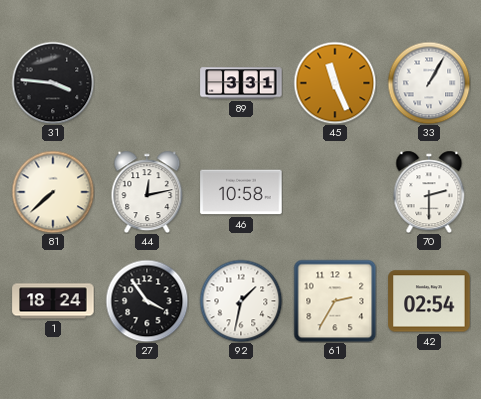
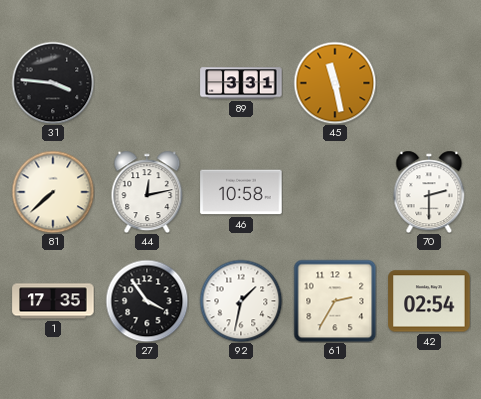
45: 11:26 -> 11:28 (335, 83)
33: 1:05 -> none (429, 83)
1: 18:24 -> 17:35 (53, 301)
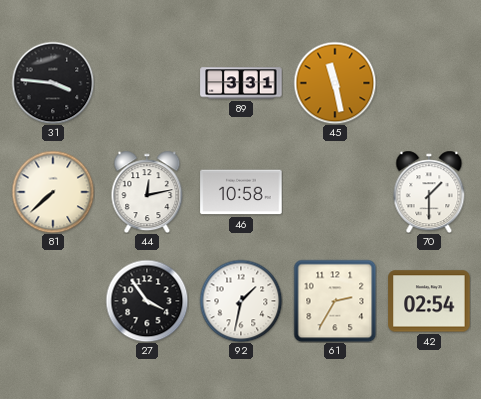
70: 2:30 -> 1:30 (429, 192)
1: 17:35 -> none (53, 301)
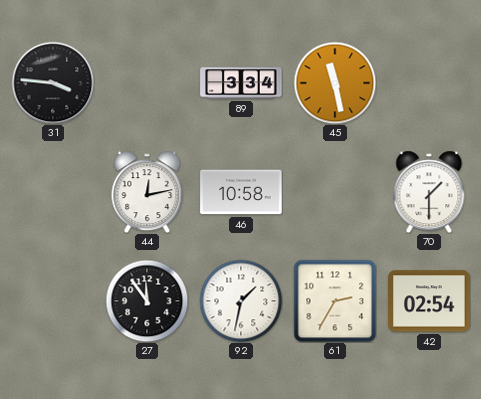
89: 3:31 -> 3:34 (241, 83)
81: 7:38 -> none (53, 192)
27: 3:54 -> 11:54 (147, 301)
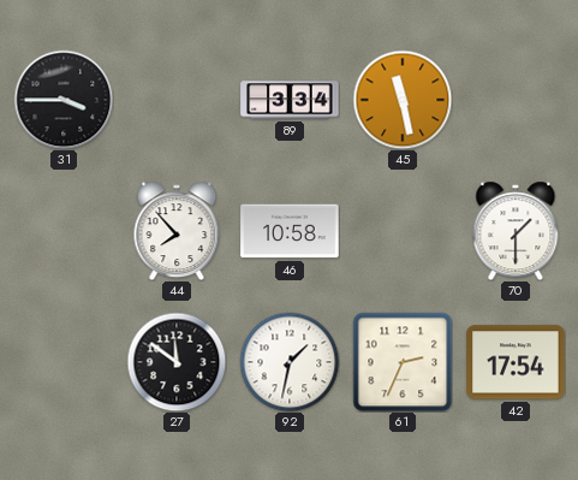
31: 3:46 -> 3:45 (64, 100)
44: 12:13 -> 7:53 (177, 231)
27: 11:54 -> 11:51 (177, 362)
61: 2:35 -> 2:34 (403, 362)
42: 02:54 -> 17:54 (516, 362)
